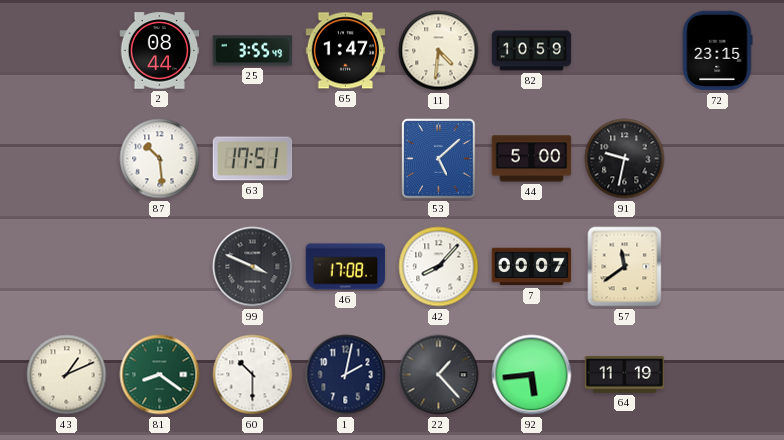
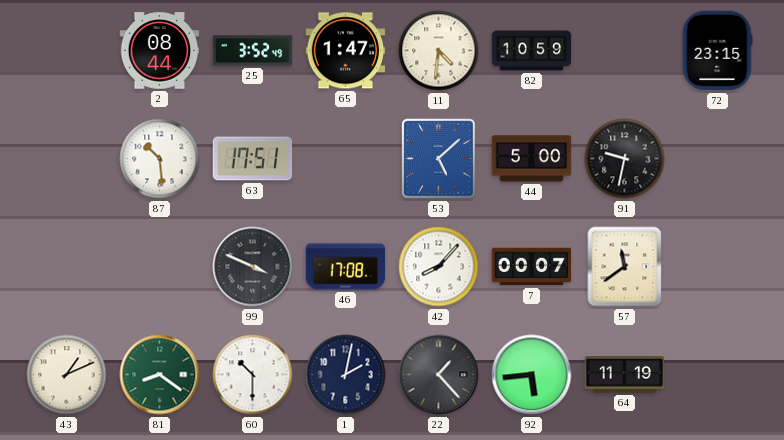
25: 3:55 -> 3:52 (253, 51)
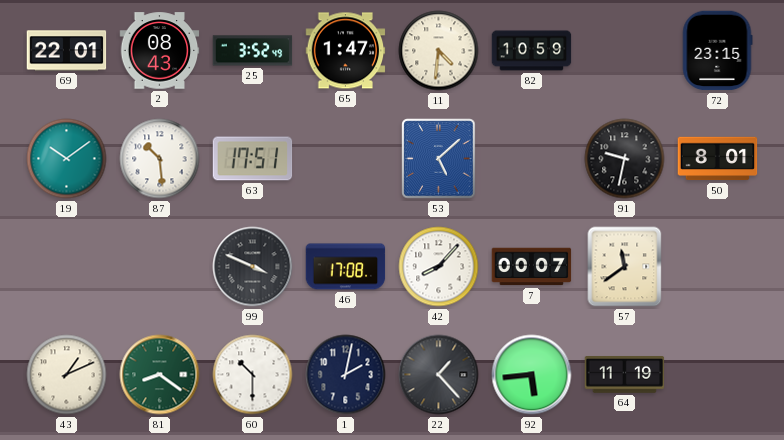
69: none -> 22:01 (67, 51)
2: 08:44 -> 08:43 (160, 51)
19: none -> 10:09 (67, 159)
44: 5:00 -> none (532, 159)
50: none -> 8:01 (718, 159)
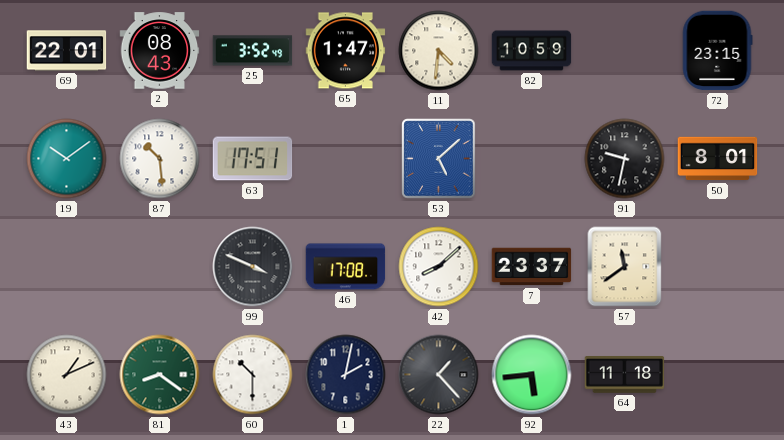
42: 8:07 -> 8:08 (439, 267)
7: 00:07 -> 23:37 (532, 267)
64: 11:19 -> 11:18 (625, 375)
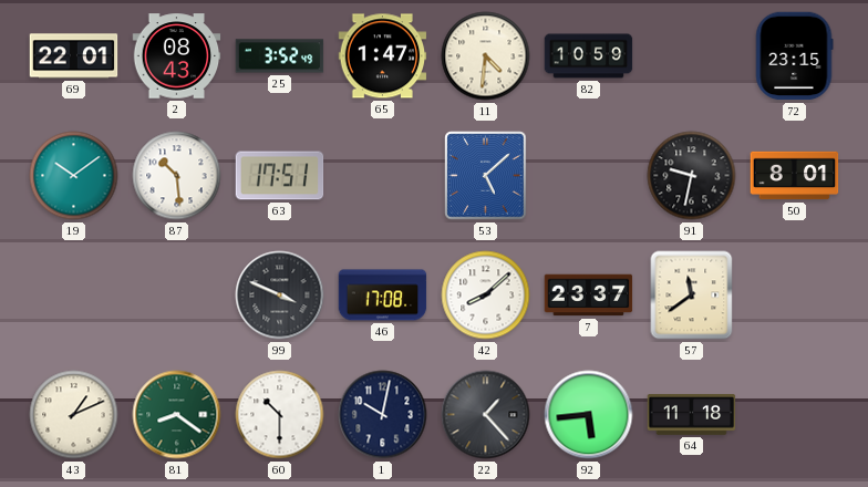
1: 2:02 -> 10:02 (383, 415)
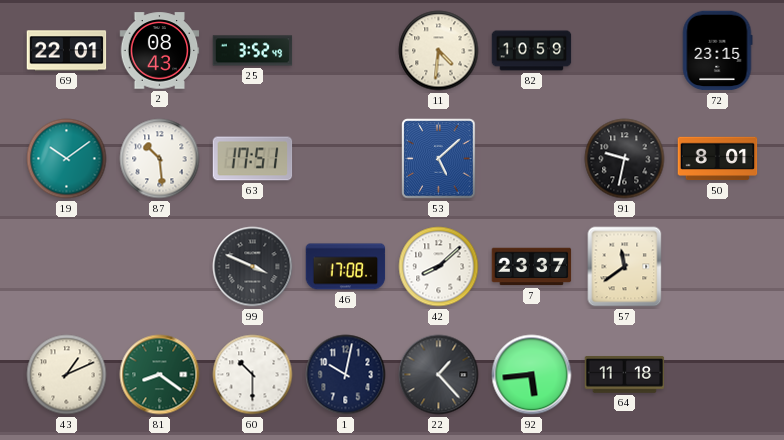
65: 1:47 -> none (383, 56)
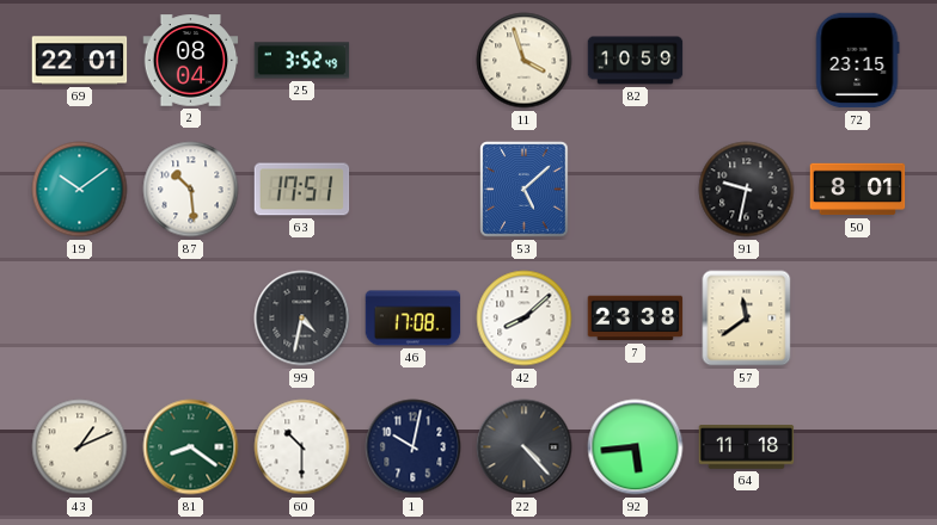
2: 08:43 -> 08:04 (191, 61)
11: 4:31 -> 3:57 (525, 61)
99: 3:49 -> 4:32 (302, 319)
7: 23:37 -> 23:38 (636, 319)
22: 1:23 -> 4:23 (525, 447)
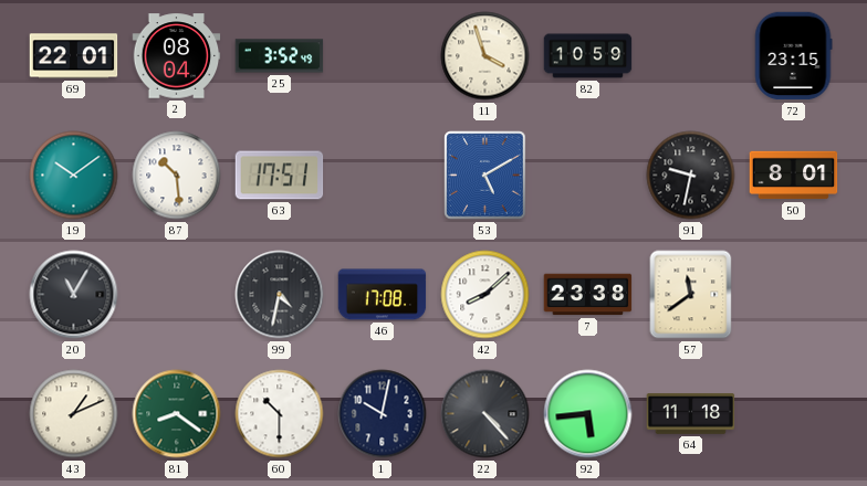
53: 5:08 -> 5:10 (485, 176)
20: none -> 11:05 (74, 295)
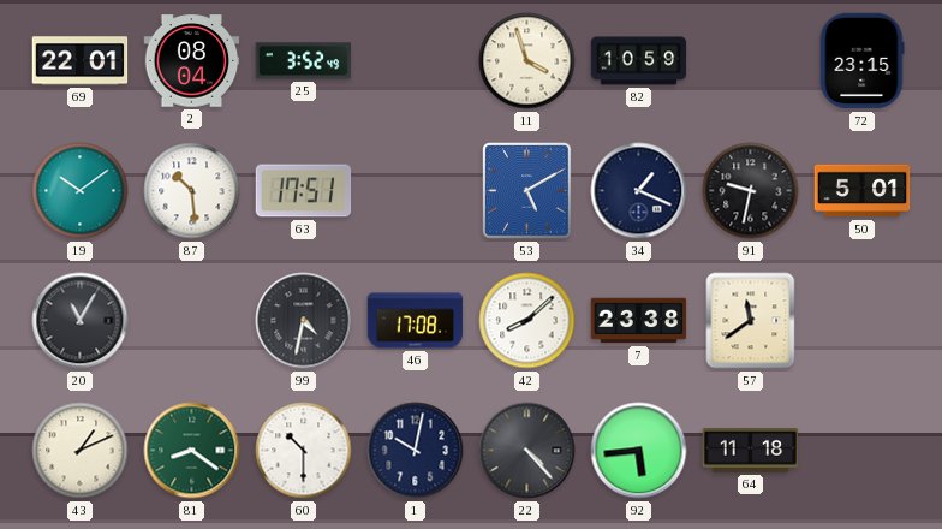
34: none -> 1:19 (639, 191)
50: 8:01 -> 5:01 (863, 191)
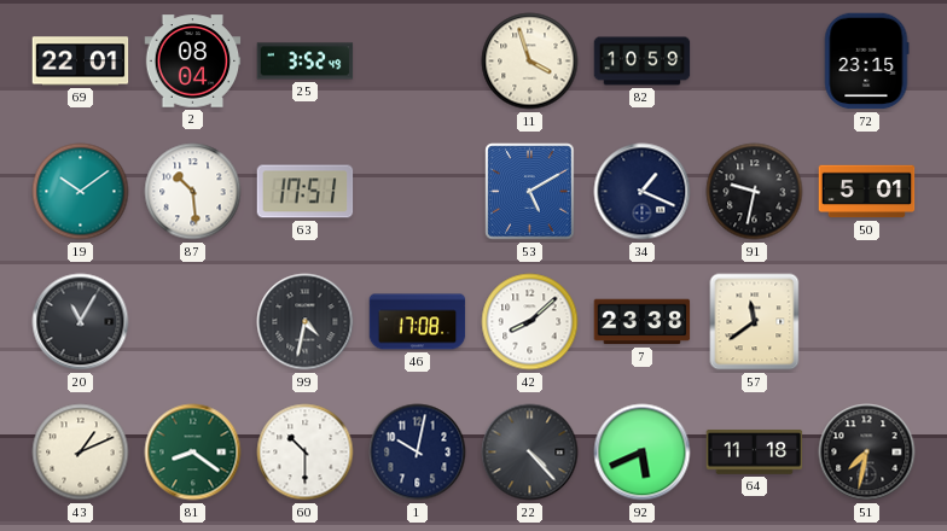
92: 5:44 -> 5:41 (643, 453)
51: none -> 7:32 (867, 453)
